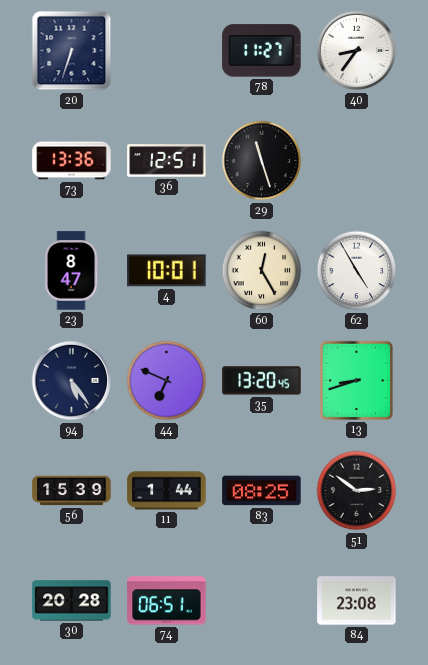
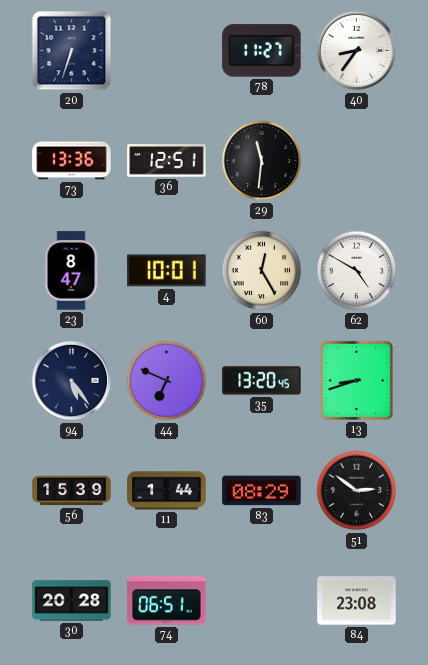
29: 11:27 -> 11:31 (262, 161)
62: 4:55 -> 4:50 (357, 271)
83: 08:25 -> 08:29 (262, 491)
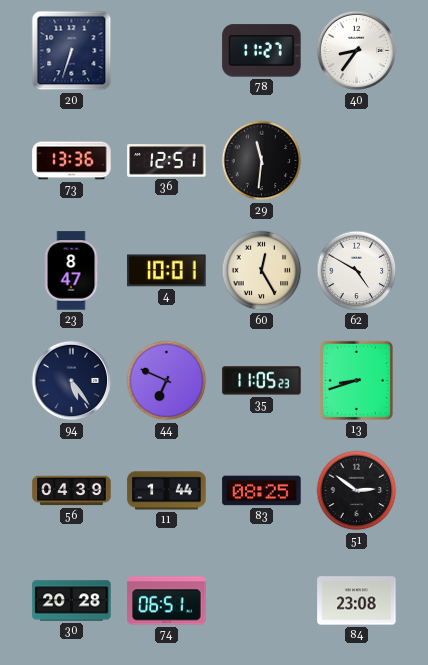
35: 13:20 -> 11:05 (262, 381)
56: 15:39 -> 04:39 (72, 491)
83: 08:29 -> 08:25 (262, 491)
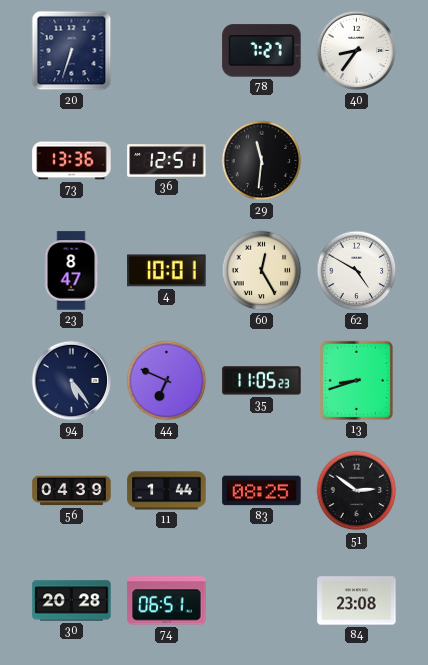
78: 11:27 -> 7:27 (262, 51)
